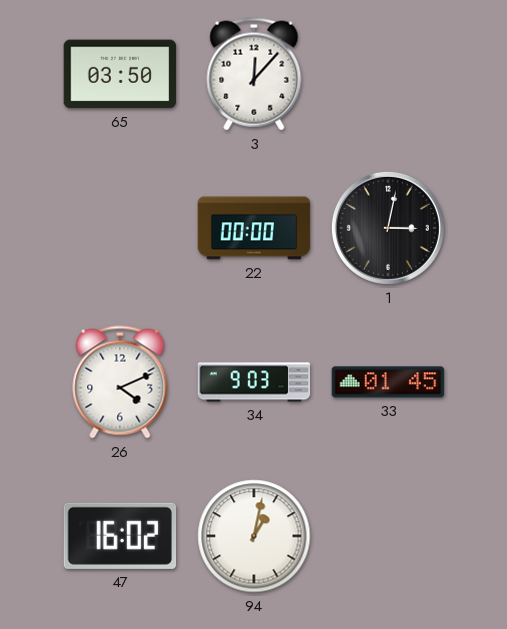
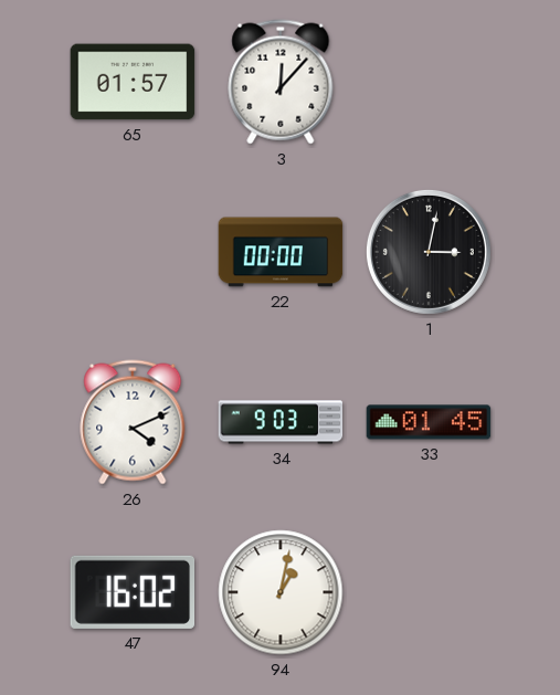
65: 03:50 -> 01:57 (133, 82)
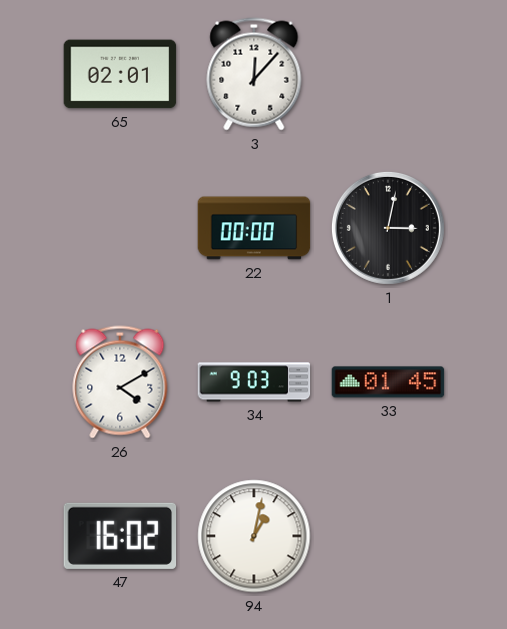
65: 01:57 -> 02:01 (120, 74)
26: 4:11 -> 4:10 (120, 382)
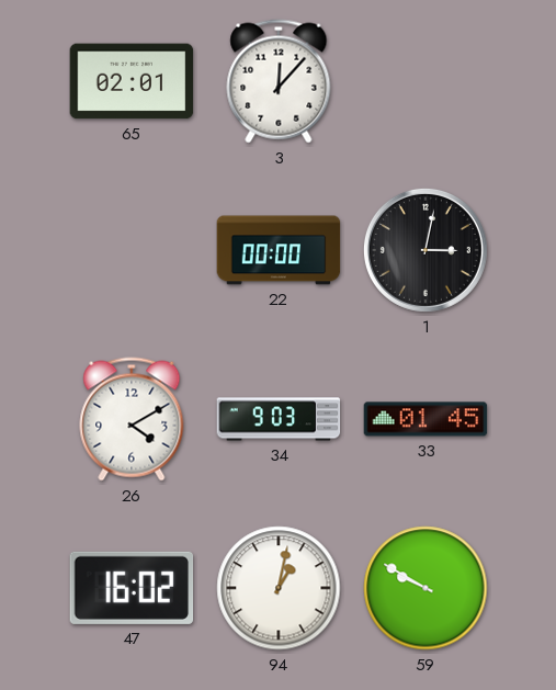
59: none -> 9:50 (425, 588)
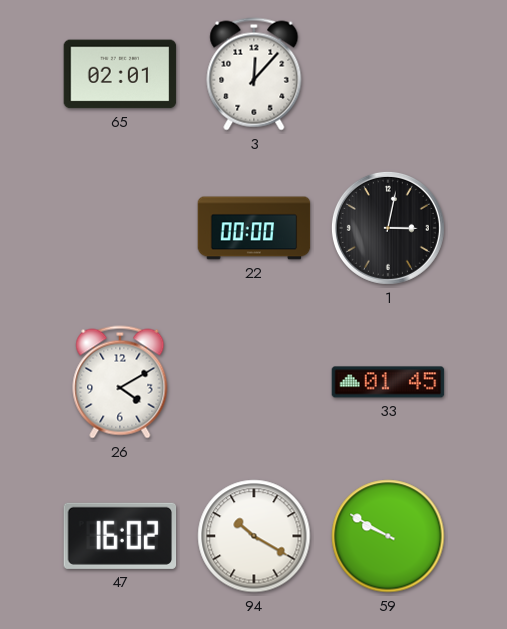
34: 9:03 -> none (279, 419)
94: 1:02 -> 10:20 (254, 536)
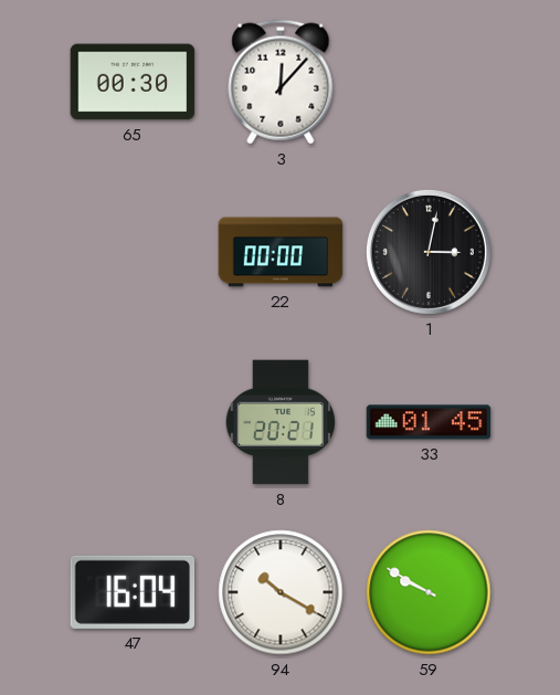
65: 02:01 -> 00:30 (133, 82)
26: 4:10 -> none (120, 382)
8: none -> 20:21 (279, 422)
47: 16:02 -> 16:04 (133, 592)
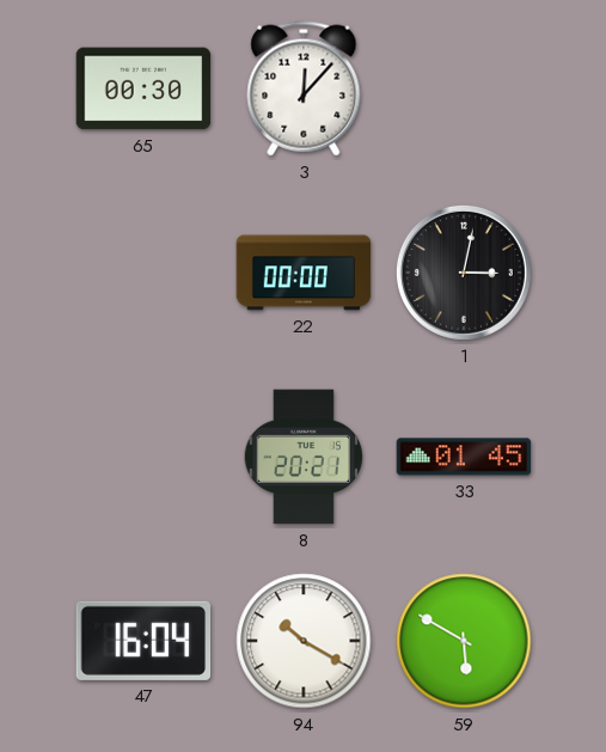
59: 9:50 -> 5:50 (464, 641)
